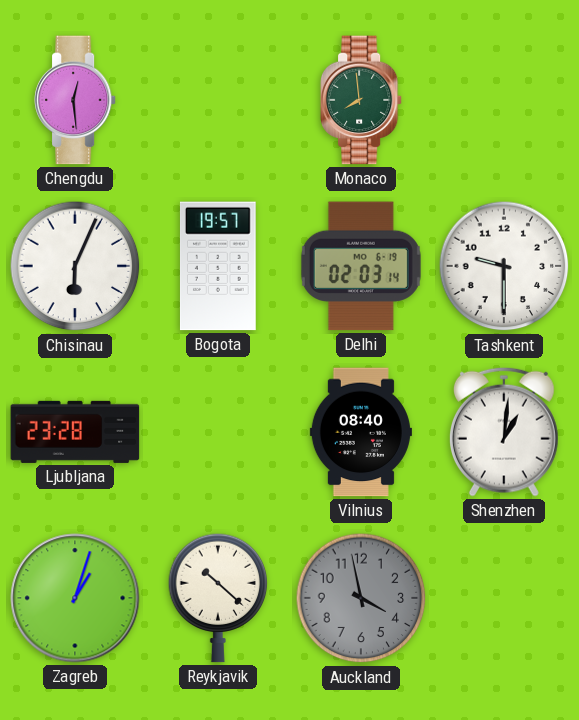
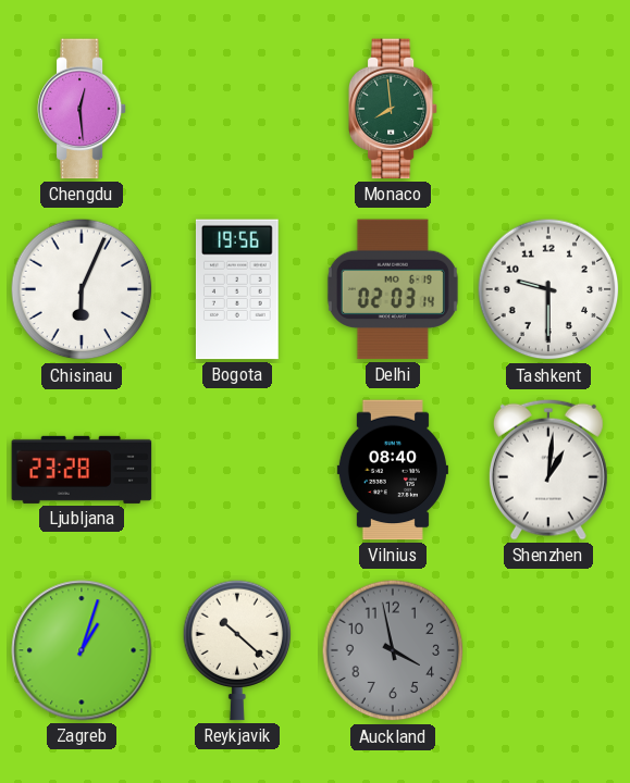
Bogota: 19:57 -> 19:56 (237, 289)
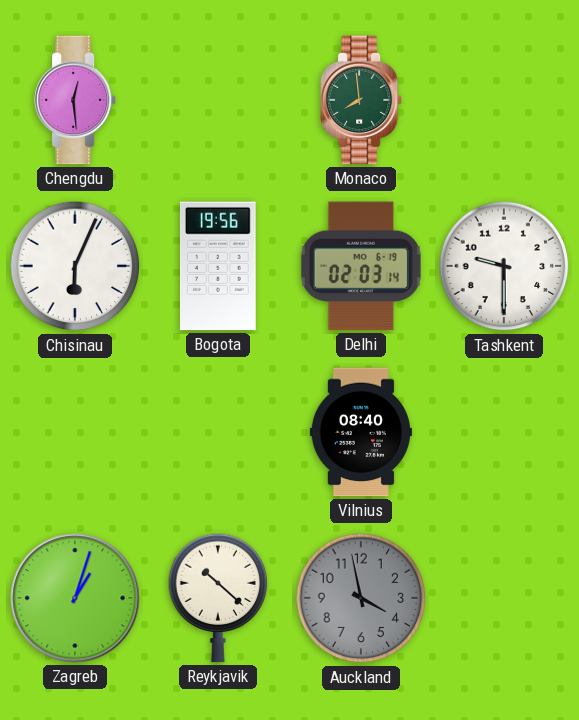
Ljubljana: 23:28 -> none (82, 470)
Shenzhen: 1:01 -> none (548, 470)
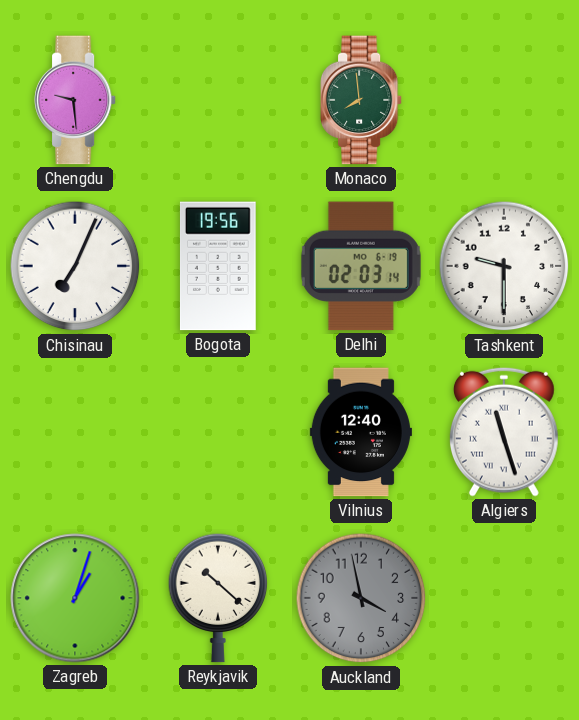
Chengdu: 12:29 -> 9:29 (75, 100)
Chisinau: 6:04 -> 7:04 (75, 266)
Vilnius: 08:40 -> 12:40 (361, 432)
Algiers: none -> 11:27 (504, 432)
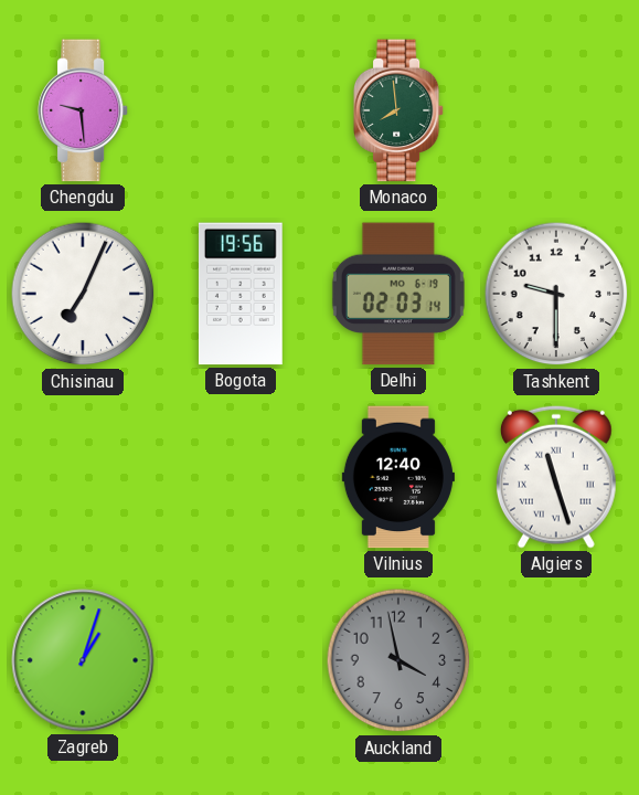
Reykjavik: 10:22 -> none (218, 598)
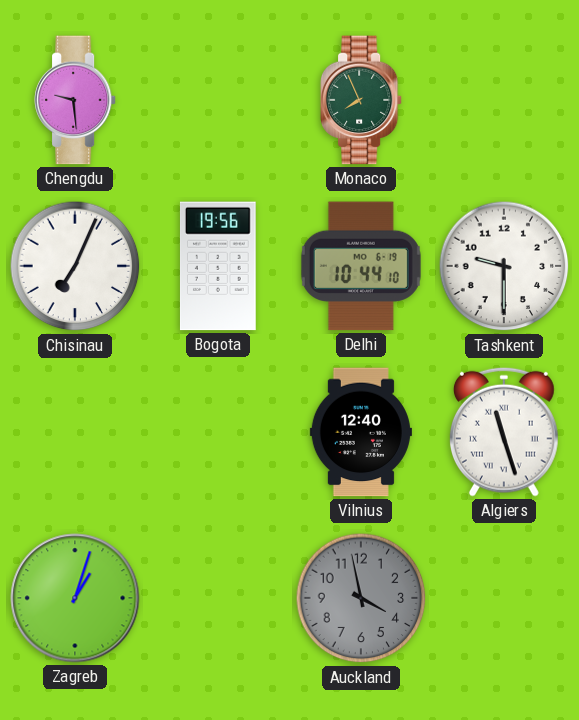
Monaco: 7:59 -> 7:56 (361, 100)
Delhi: 02:03 -> 10:44 (361, 266)
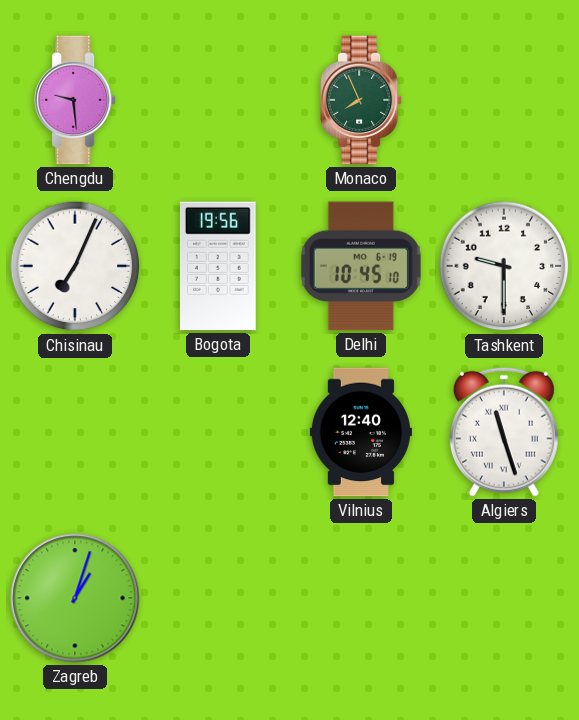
Delhi: 10:44 -> 10:45 (361, 266)
Auckland: 3:58 -> none (361, 598)
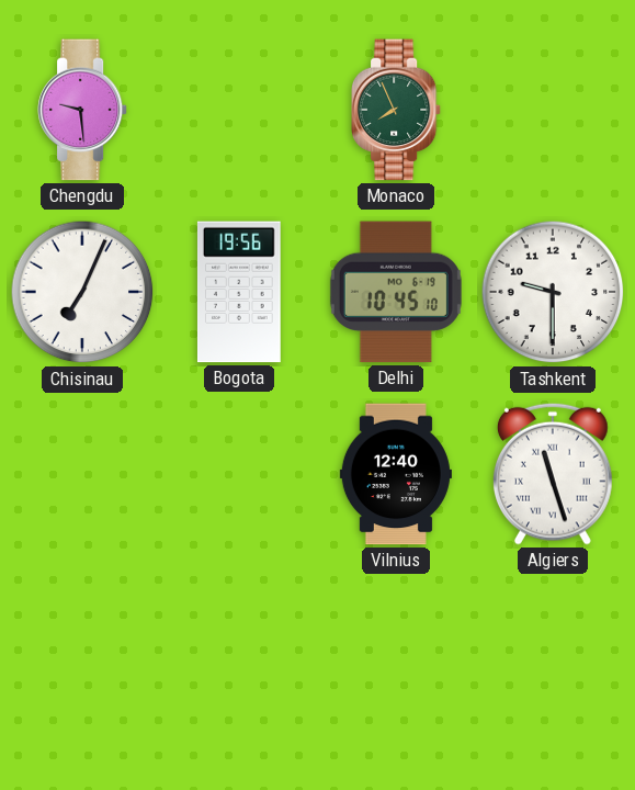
Zagreb: 1:03 -> none (75, 598)
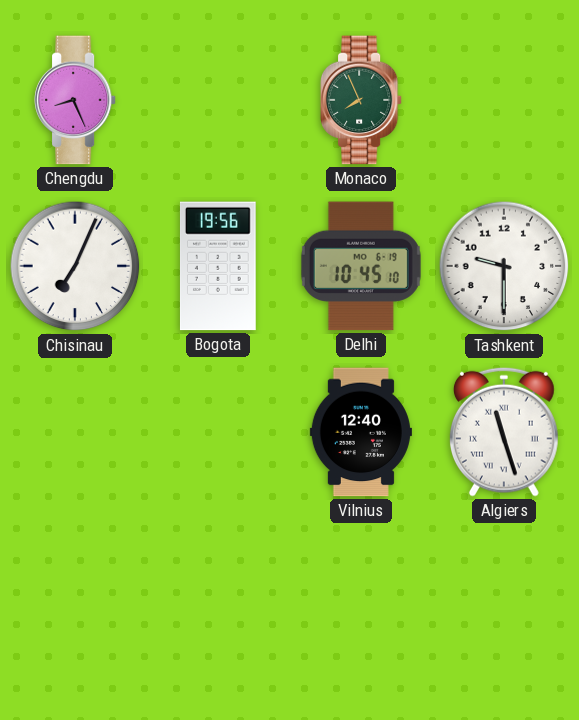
Chengdu: 9:29 -> 8:26 (75, 100)
